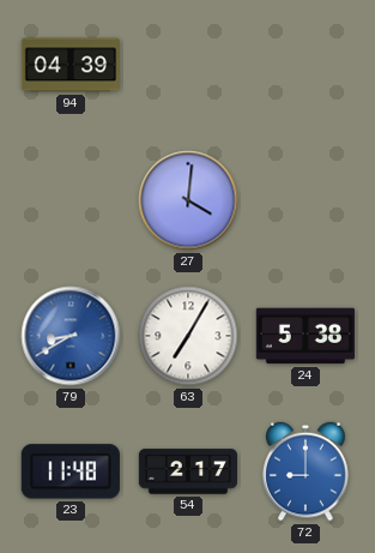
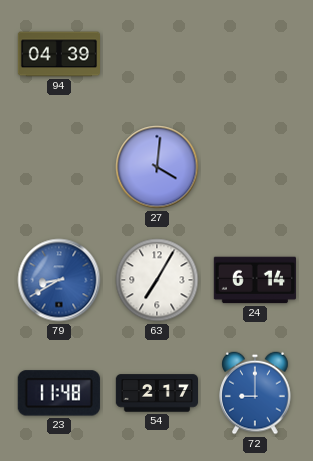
24: 5:38 -> 6:14 (255, 280)
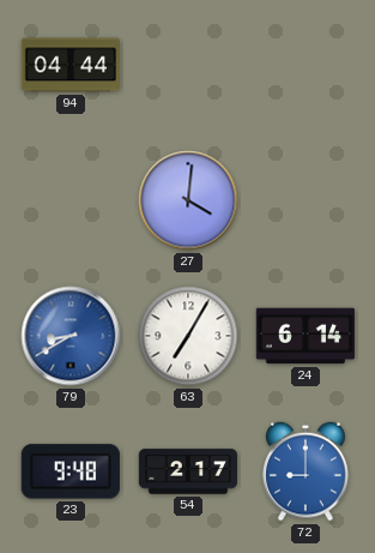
94: 04:39 -> 04:44 (69, 65)
23: 11:48 -> 9:48 (71, 471)
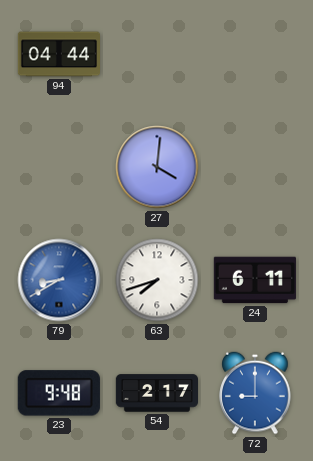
63: 7:05 -> 7:42 (157, 280)
24: 6:14 -> 6:11 (255, 280)
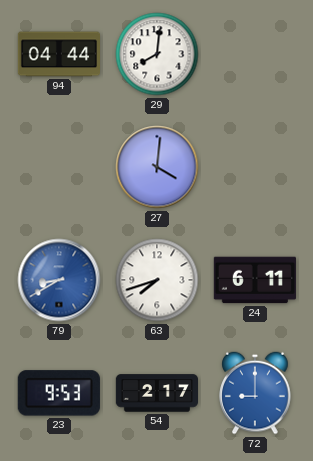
29: none -> 8:01 (157, 54)
23: 9:48 -> 9:53 (59, 393)
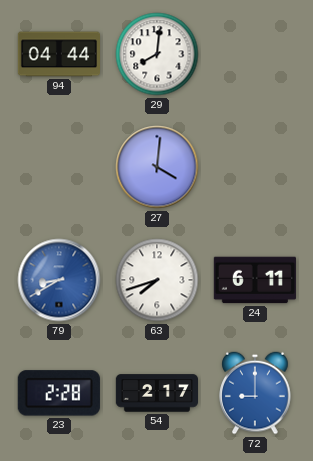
23: 9:53 -> 2:28 (59, 393)
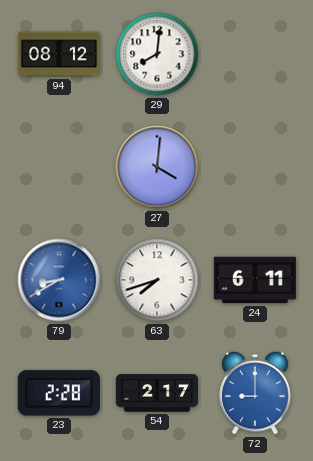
94: 04:44 -> 08:12 (58, 54)
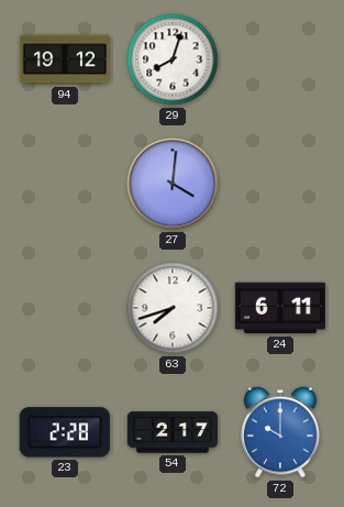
94: 08:12 -> 19:12 (64, 59)
29: 8:01 -> 8:03 (173, 59)
79: 8:40 -> none (59, 280)
72: 9:00 -> 10:00 (280, 432)
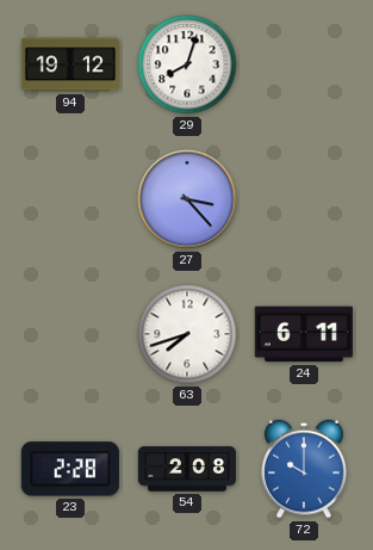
27: 4:01 -> 3:23 (187, 199)
54: 2:17 -> 2:08 (186, 469)
